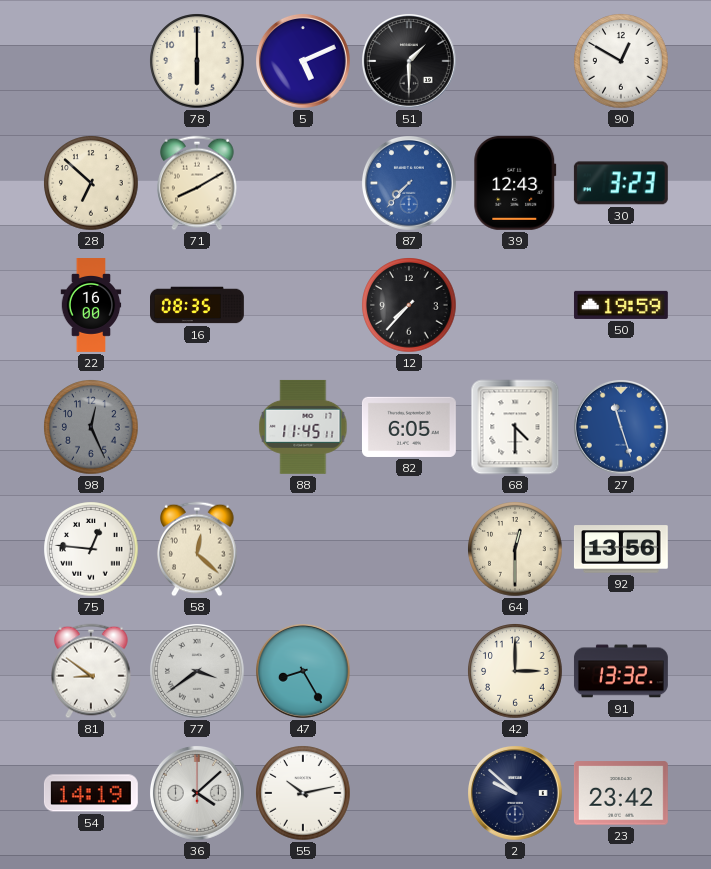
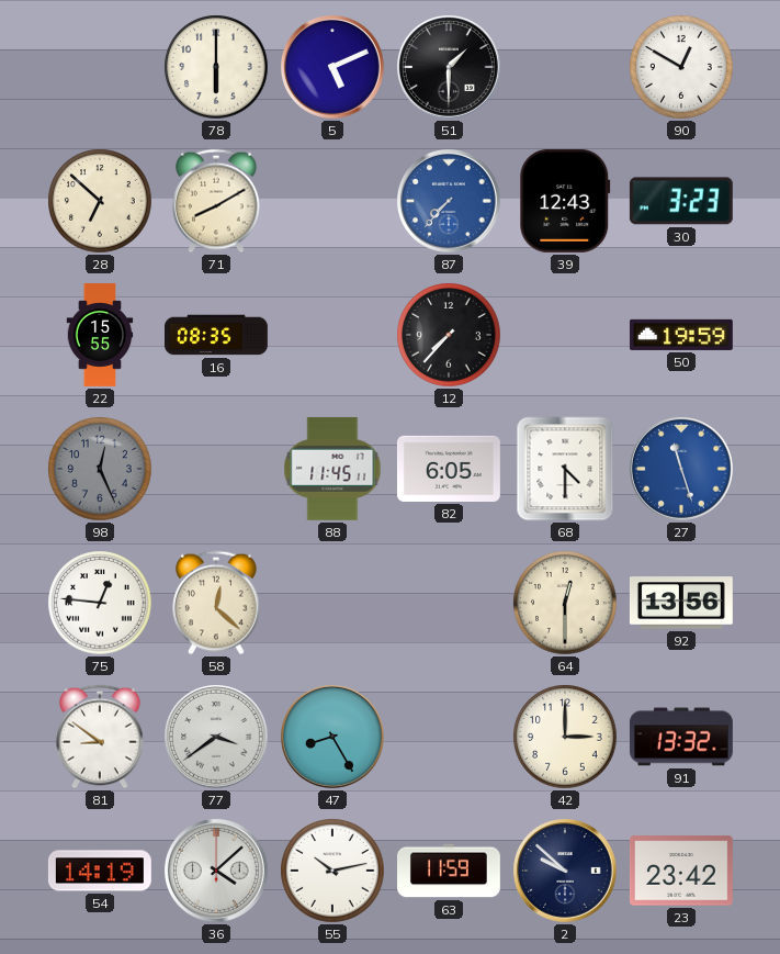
22: 16:00 -> 15:55 (100, 336)
63: none -> 11:59 (450, 871)
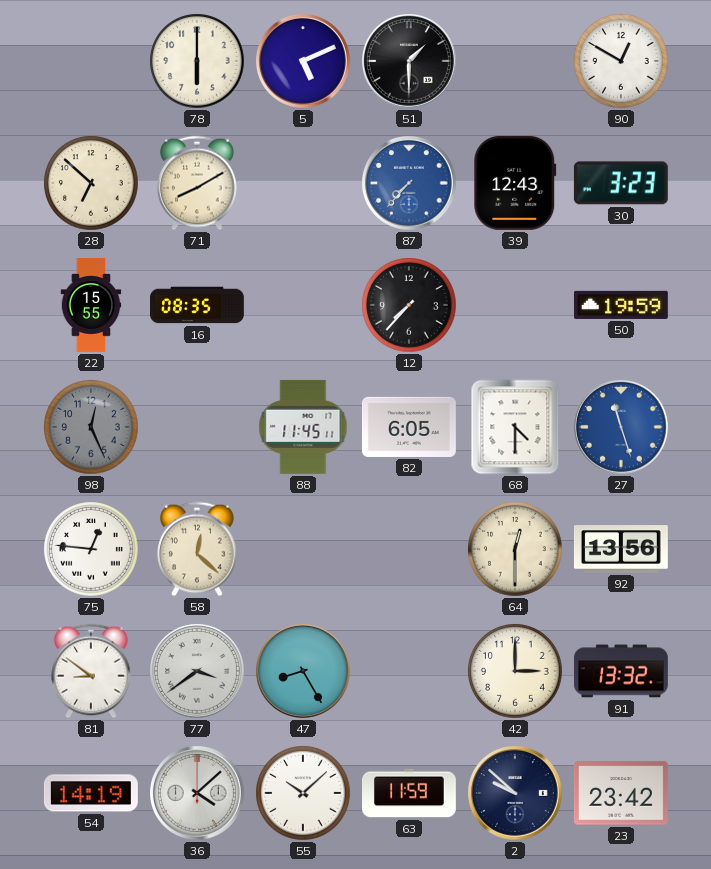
55: 10:13 -> 10:08 (303, 793)
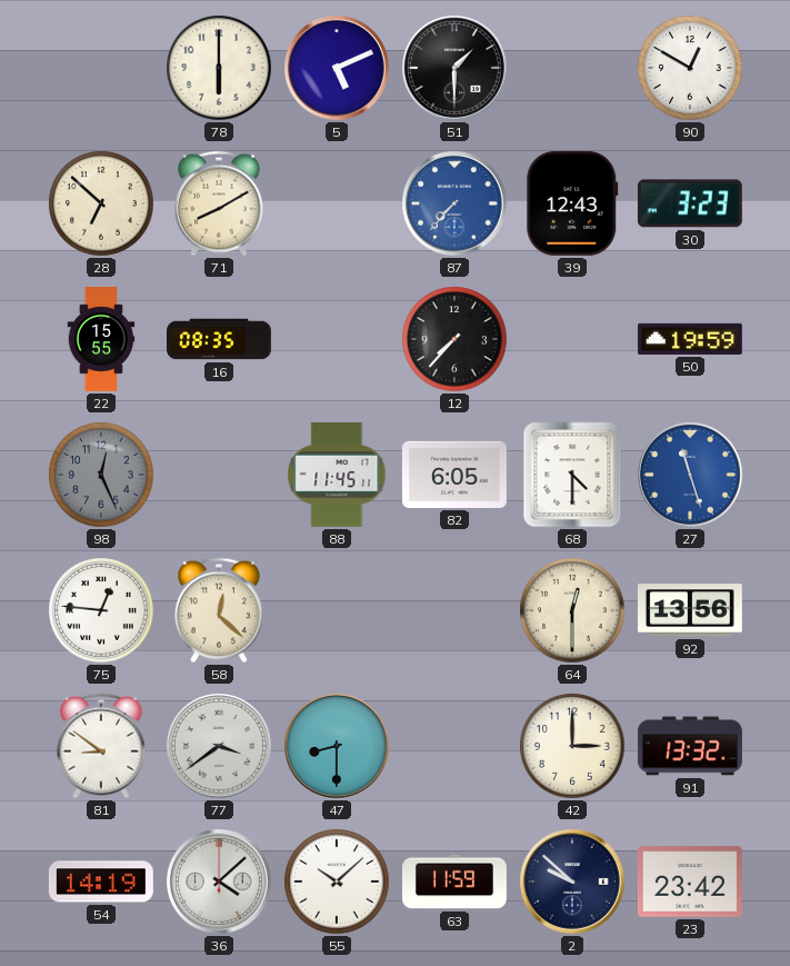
47: 8:25 -> 8:30 (338, 747)
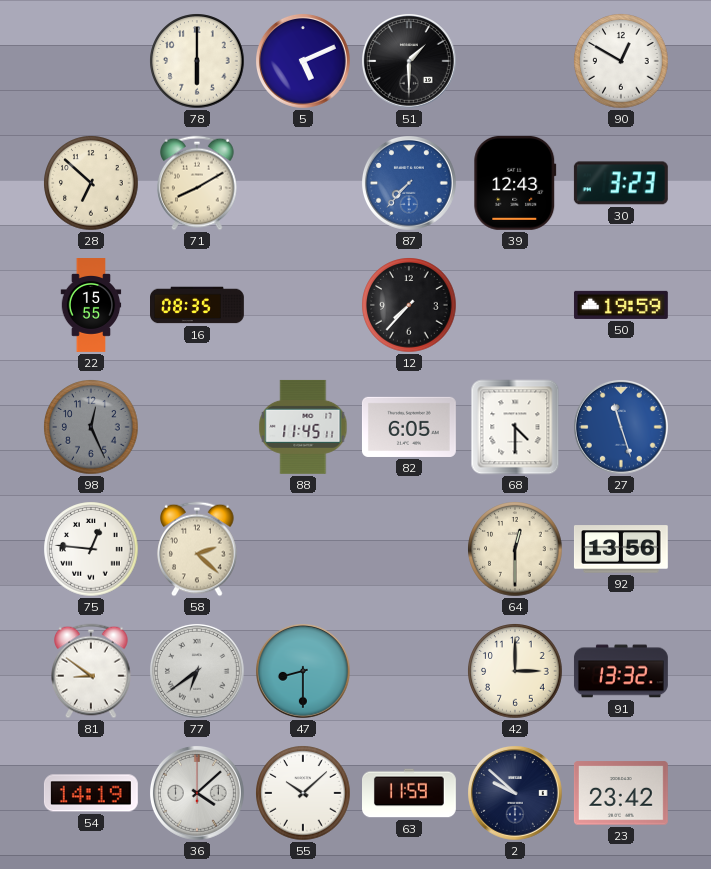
58: 12:22 -> 2:22 (197, 549)
77: 3:39 -> 6:39 (198, 672)
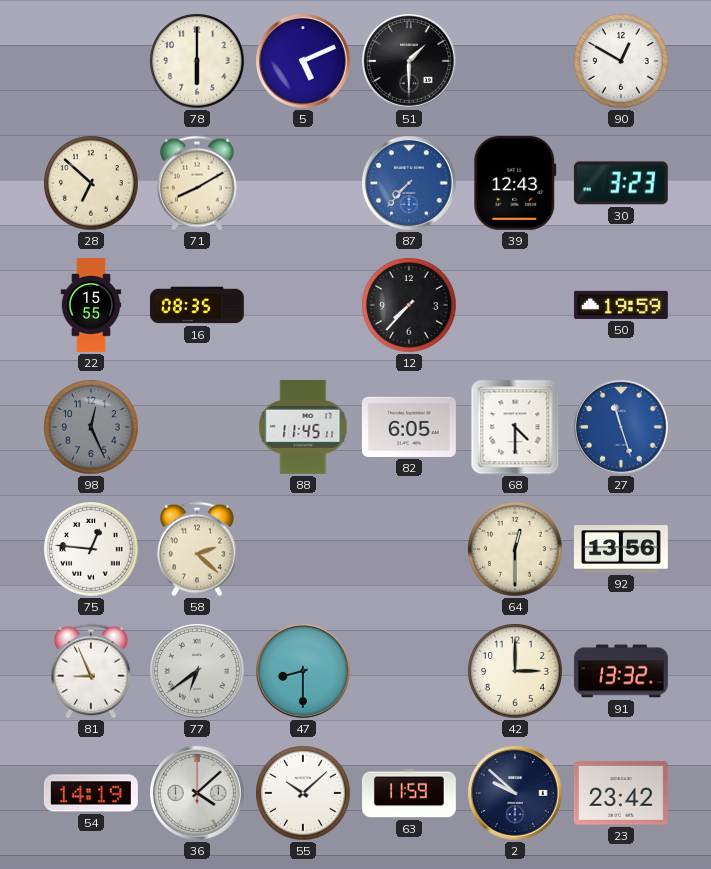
81: 8:51 -> 8:56 (91, 671)
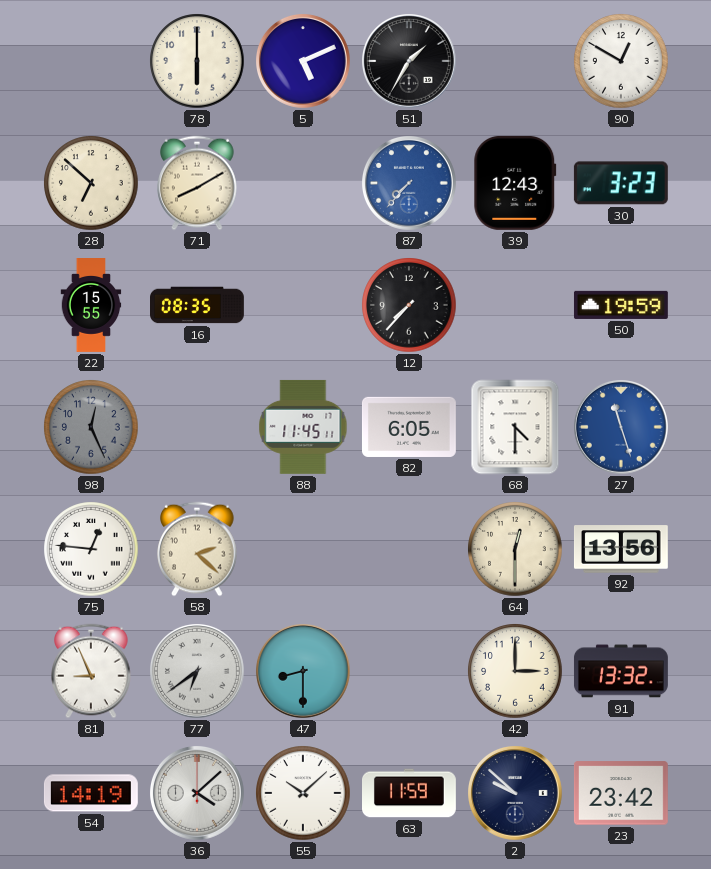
51: 1:30 -> 1:35 (410, 62)
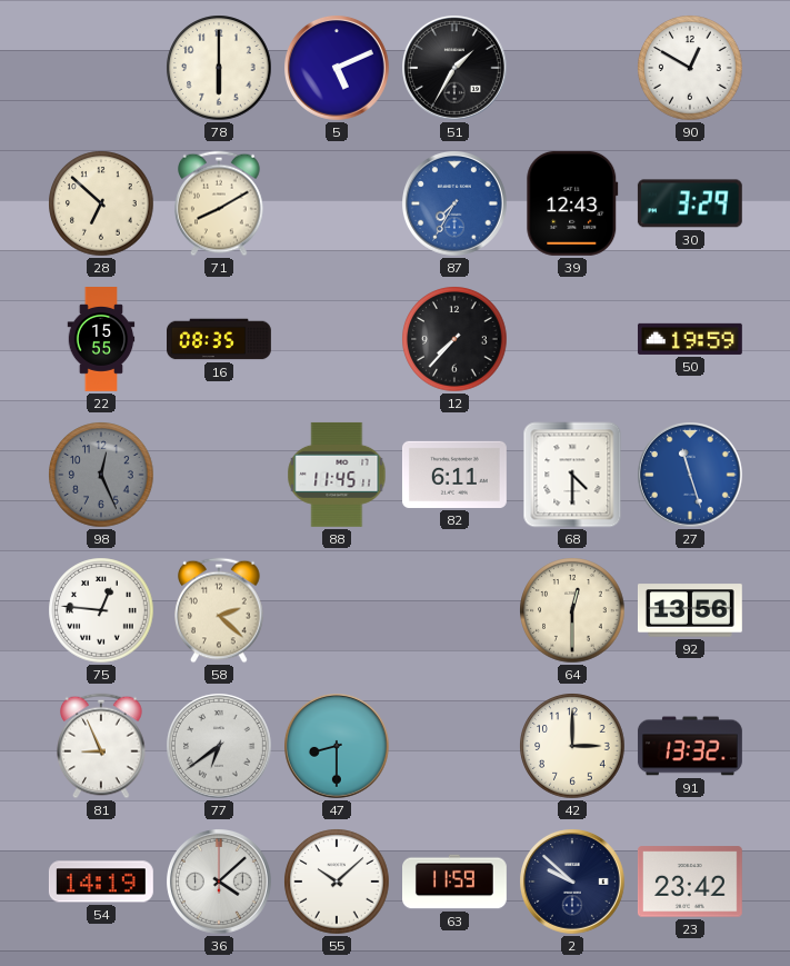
87: 7:37 -> 7:35 (456, 205)
30: 3:23 -> 3:29 (690, 203)
82: 6:05 -> 6:11 (454, 475)
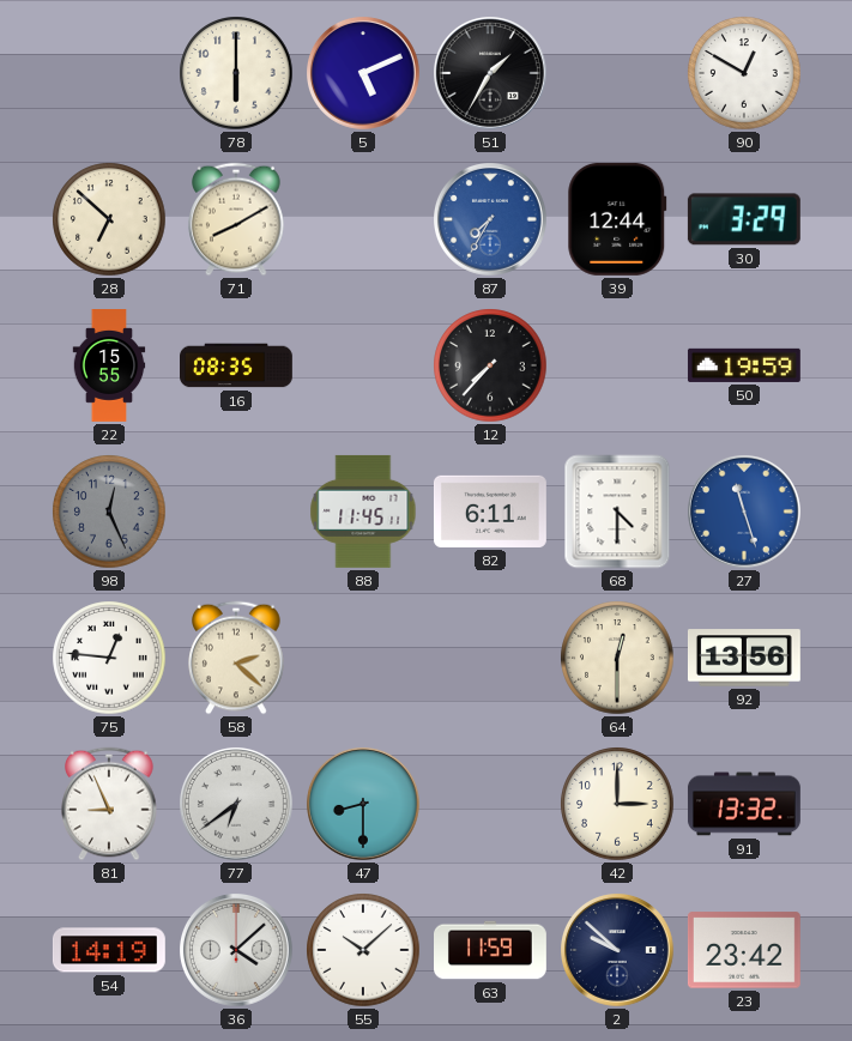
39: 12:43 -> 12:44 (617, 219)
